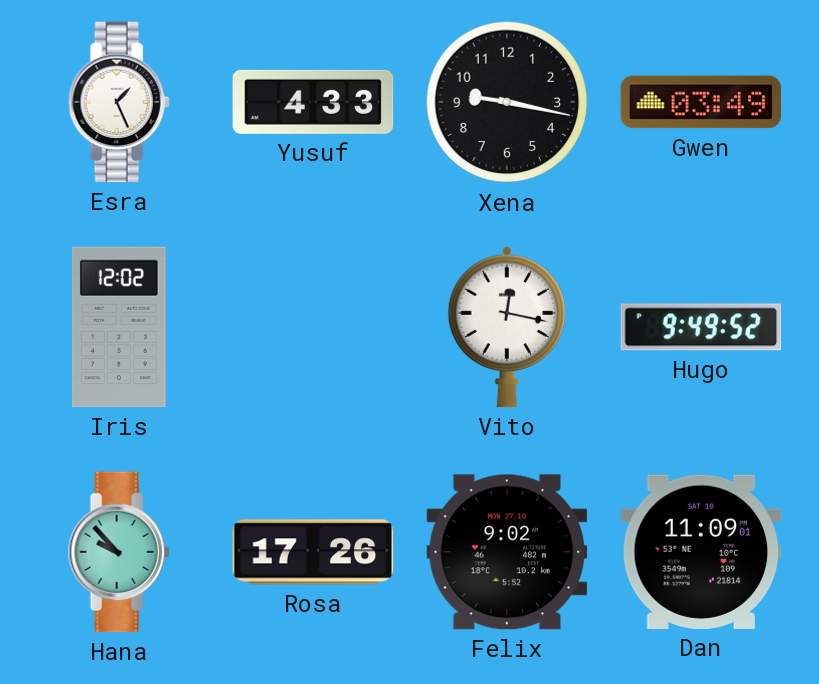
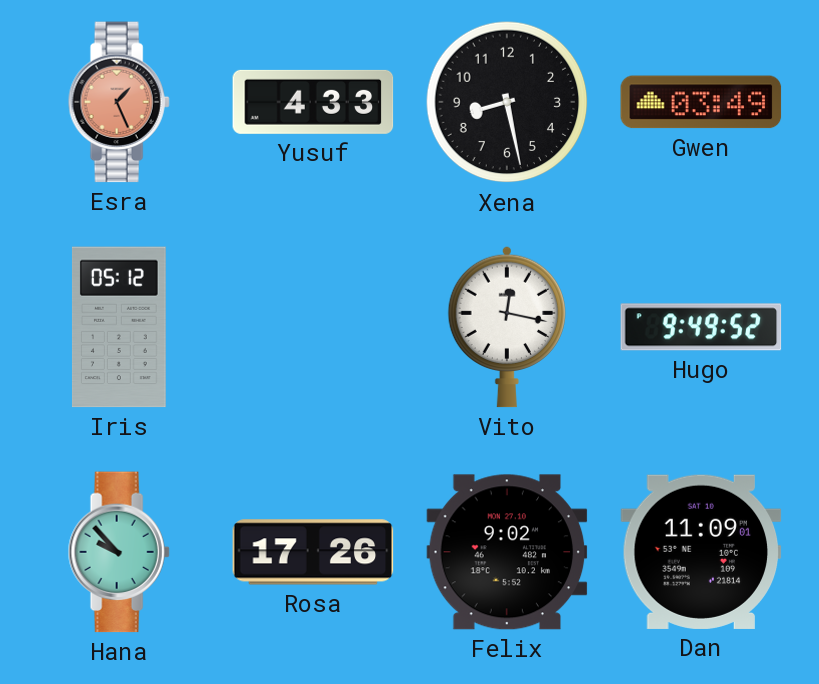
Esra dial: white -> salmon (119, 102)
Xena: 9:17 -> 8:28 (507, 102)
Iris: 12:02 -> 05:12 (119, 327)
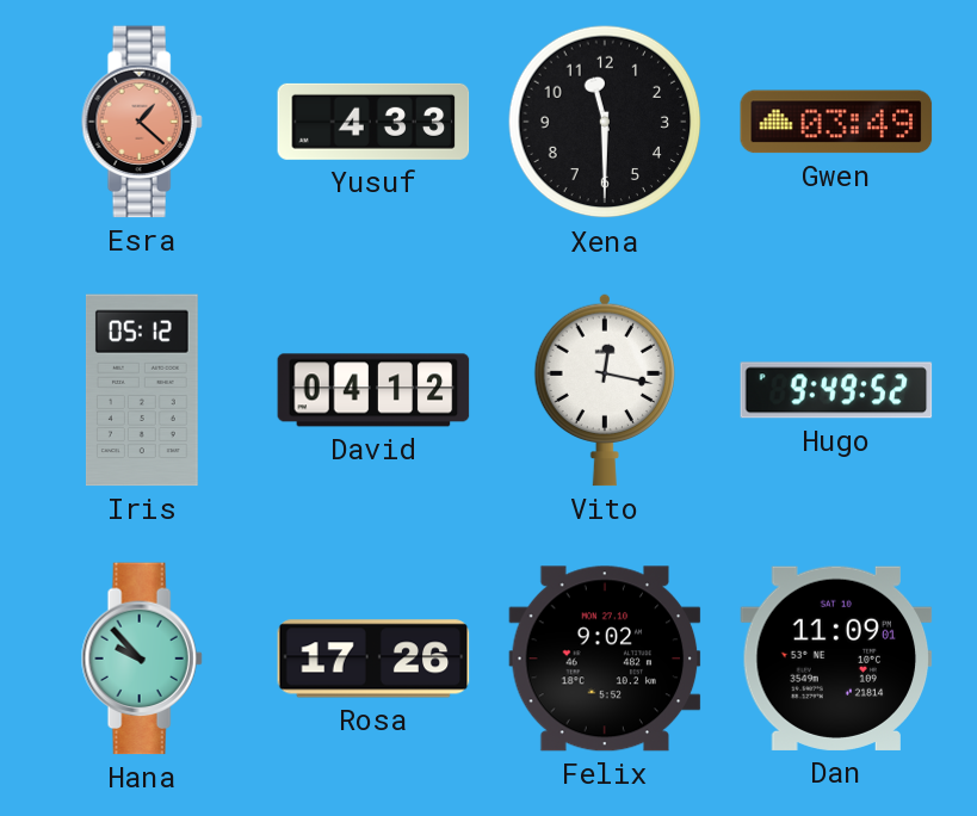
Esra: 1:26 -> 1:22 (142, 122)
Xena: 8:28 -> 11:30 (605, 122)
David: none -> 04:12 (373, 390)
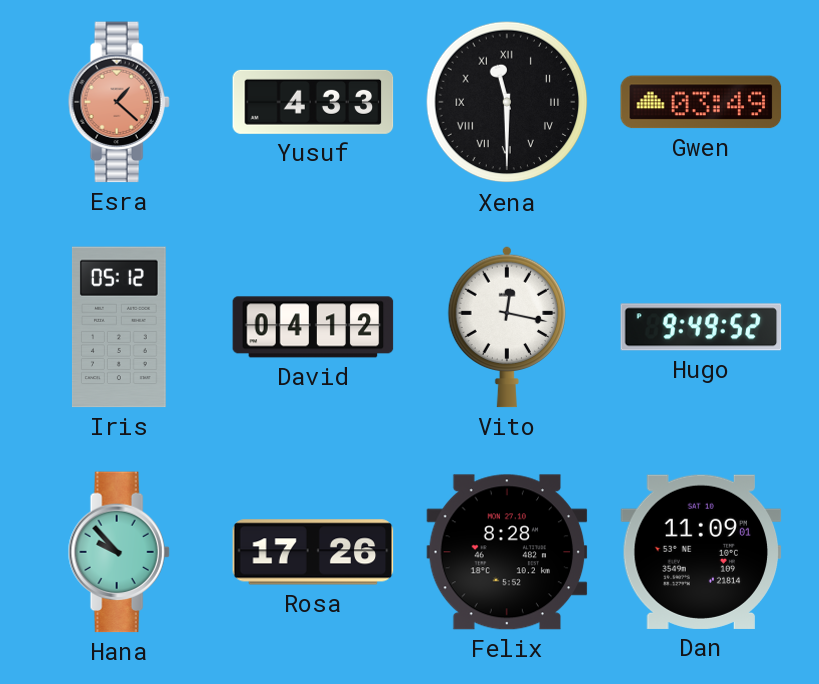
Xena numerals: Arabic -> Roman (507, 102)
Felix: 9:02 -> 8:28 (507, 552)
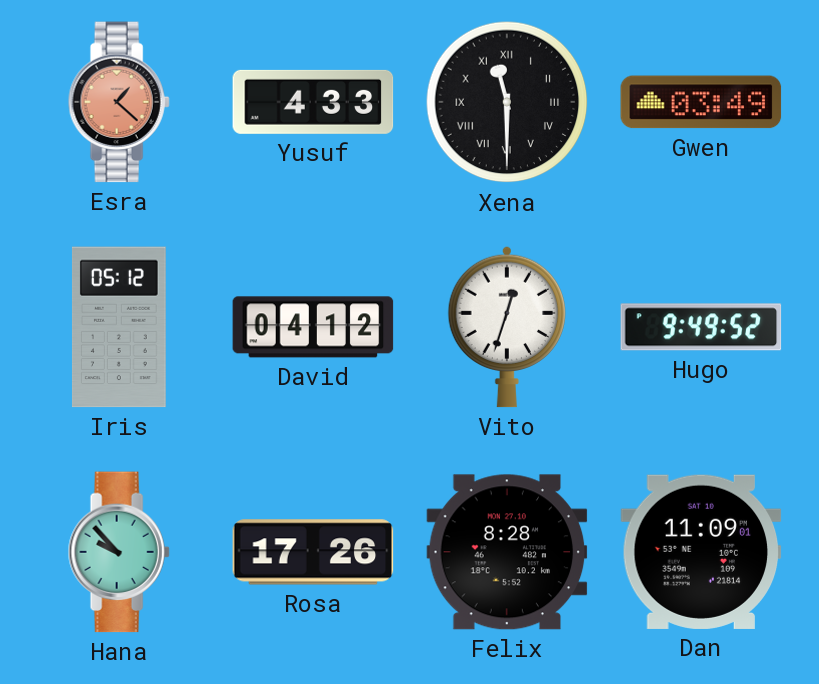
Vito: 12:17 -> 12:33 (506, 327)
